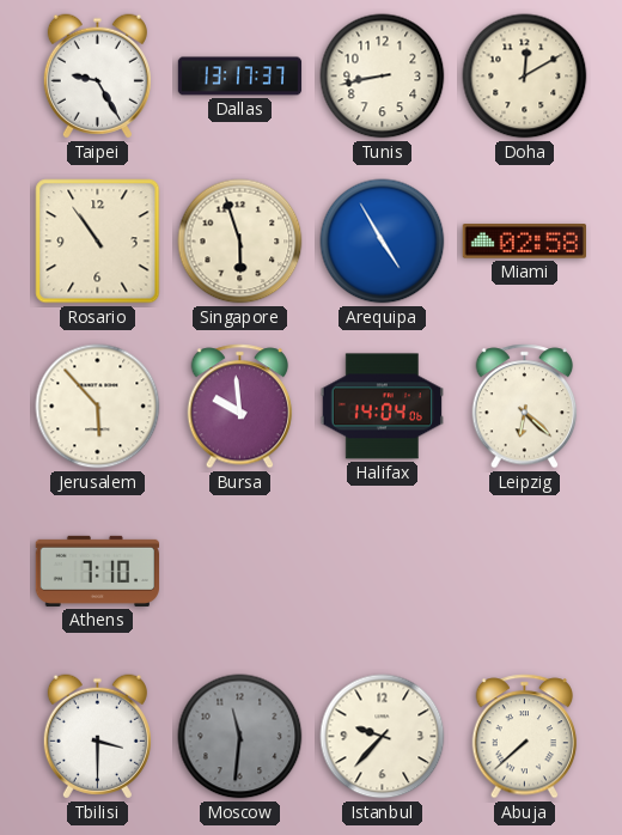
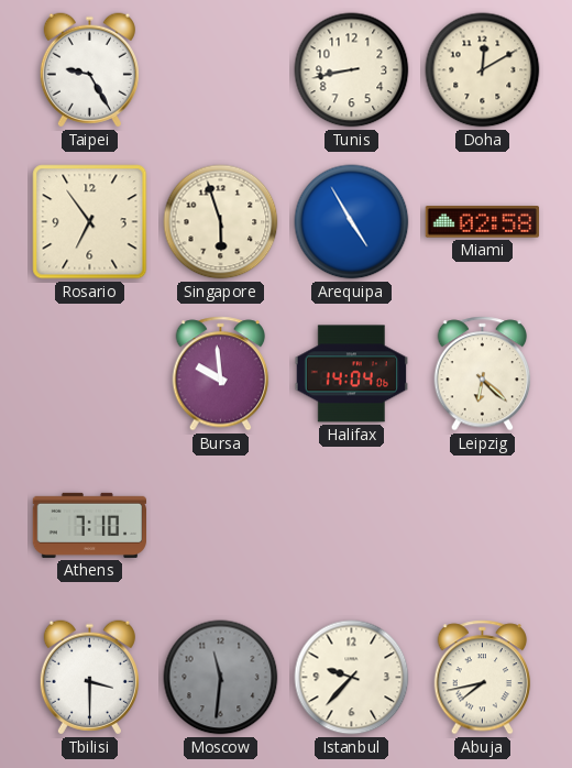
Dallas: 13:17 -> none (240, 77)
Rosario: 10:54 -> 6:54 (90, 222)
Jerusalem: 5:53 -> none (98, 407)
Abuja: 7:38 -> 7:43 (483, 678)
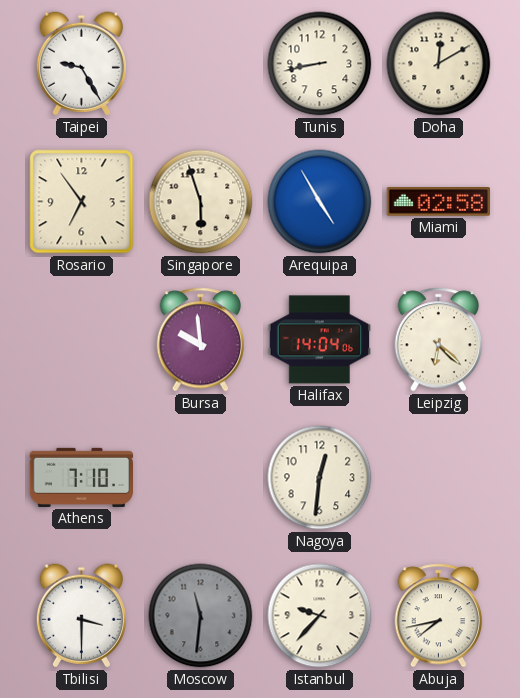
Nagoya: none -> 12:31 (320, 478)
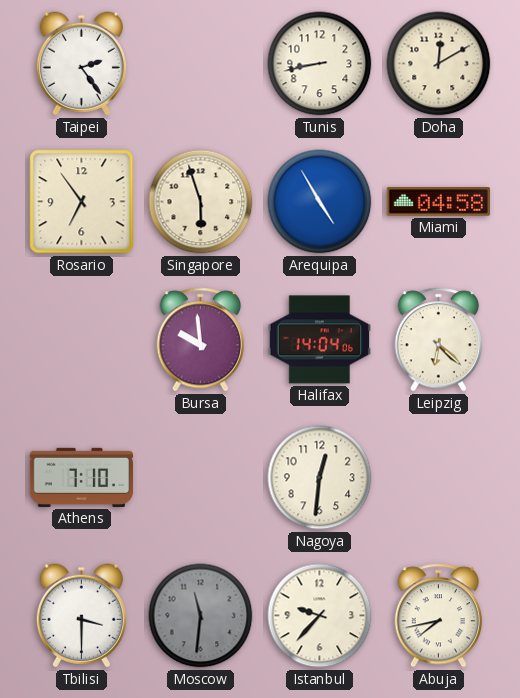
Taipei: 9:25 -> 2:24 (81, 64)
Miami: 02:58 -> 04:58 (438, 202)
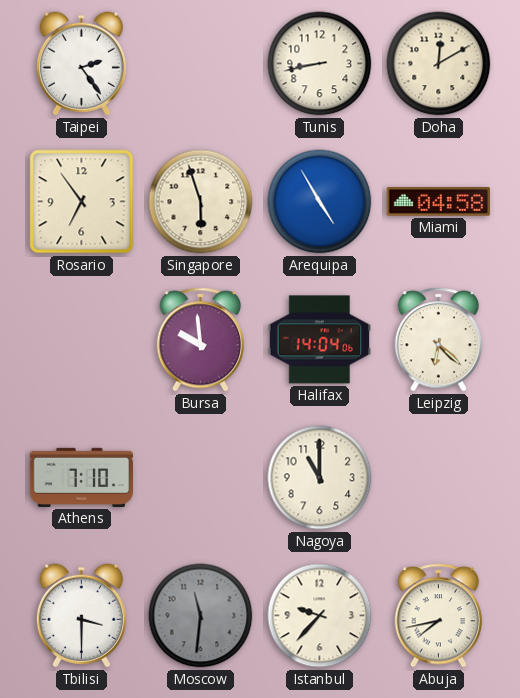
Nagoya: 12:31 -> 11:00 (320, 478)
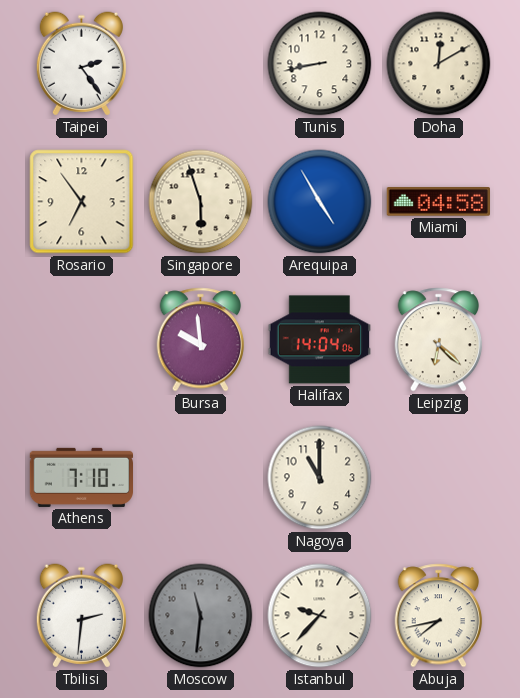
Tbilisi: 3:30 -> 2:31 (81, 616)
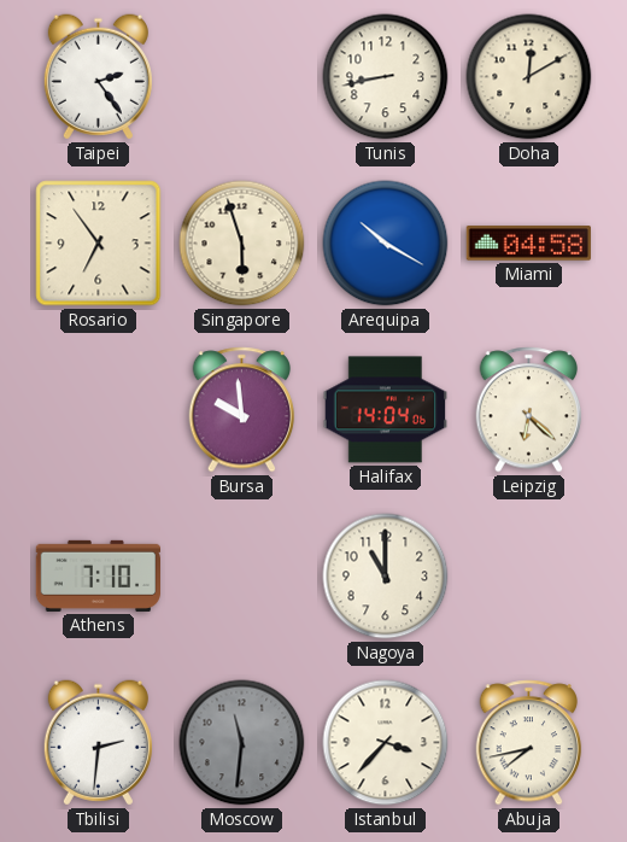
Arequipa: 4:55 -> 10:20 (386, 244)
Istanbul: 9:37 -> 3:37 (386, 743)
